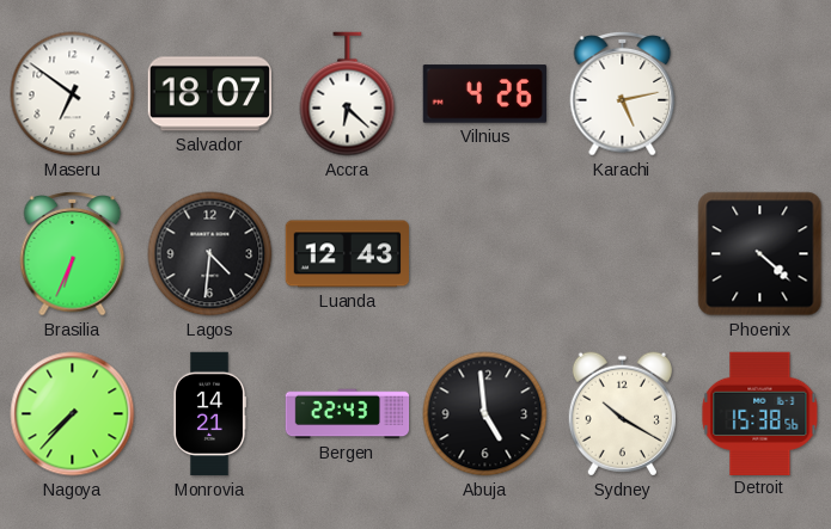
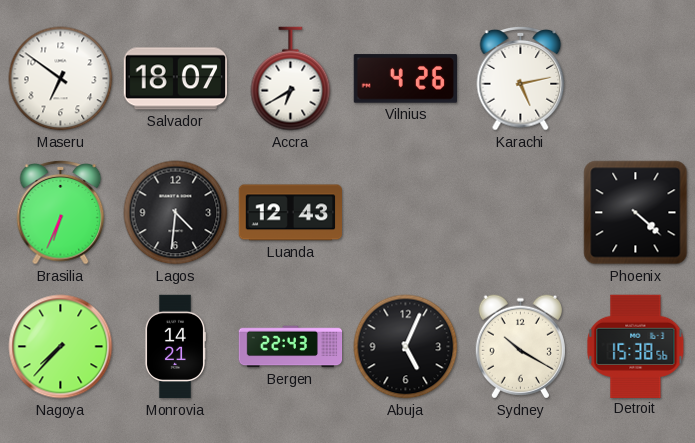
Accra: 6:22 -> 6:40 (291, 79)
Abuja: 4:59 -> 5:04 (406, 347)
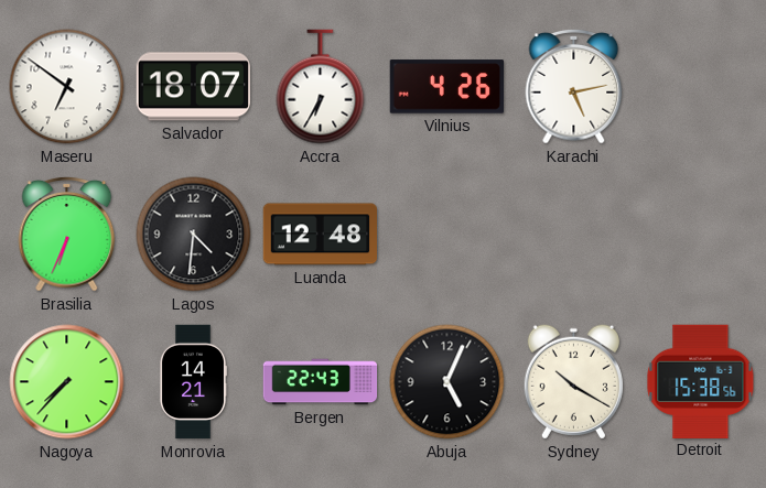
Accra: 6:40 -> 6:35 (321, 87)
Luanda: 12:43 -> 12:48 (321, 235)
Phoenix: 4:22 -> none (636, 213)
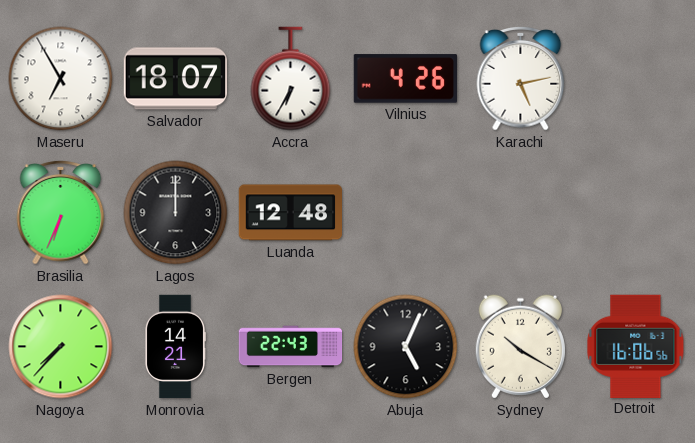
Maseru: 6:51 -> 6:55 (61, 79)
Lagos: 4:31 -> 12:00 (176, 213)
Detroit: 15:38 -> 16:06 (636, 346)
